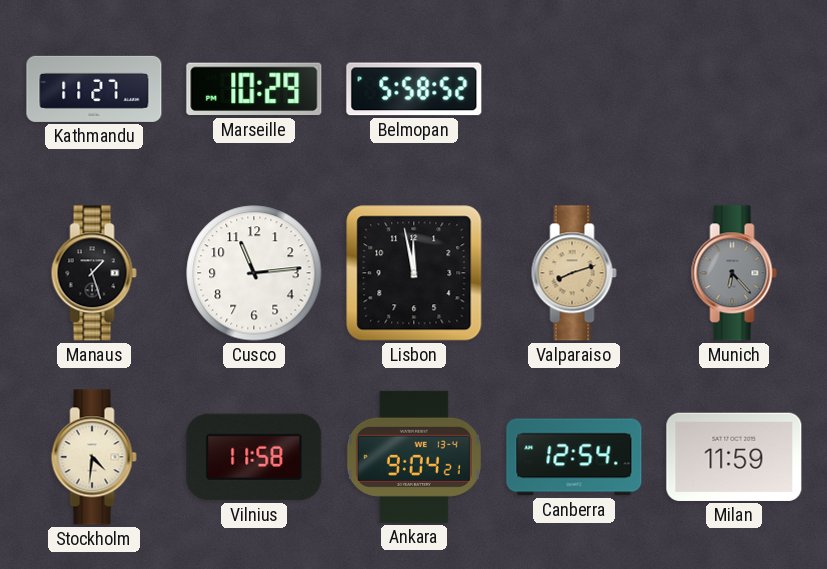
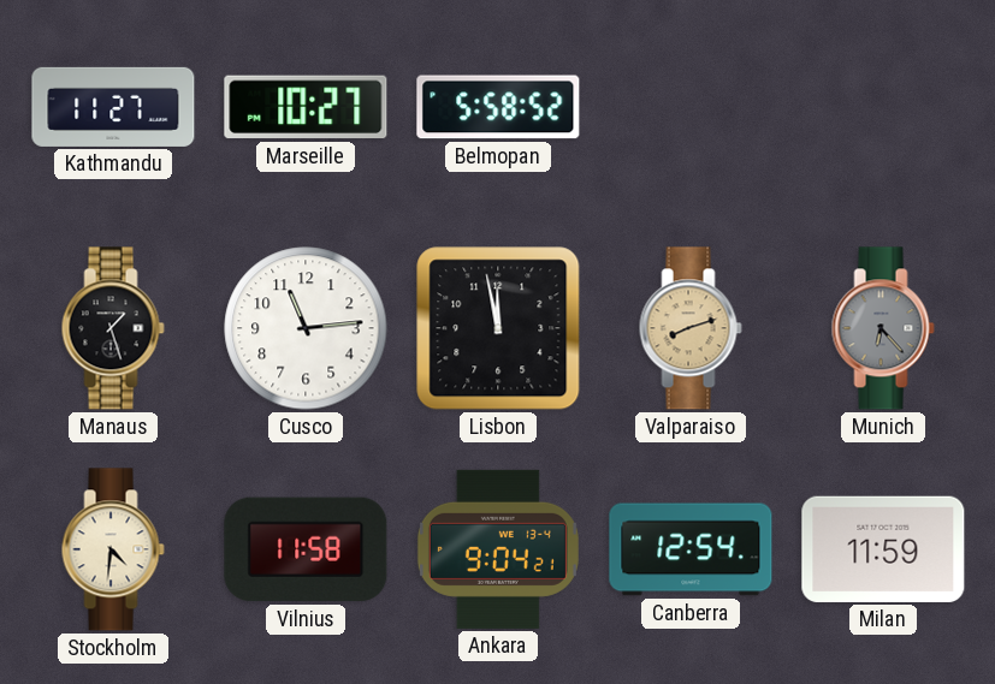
Marseille: 10:29 -> 10:27 (306, 107)
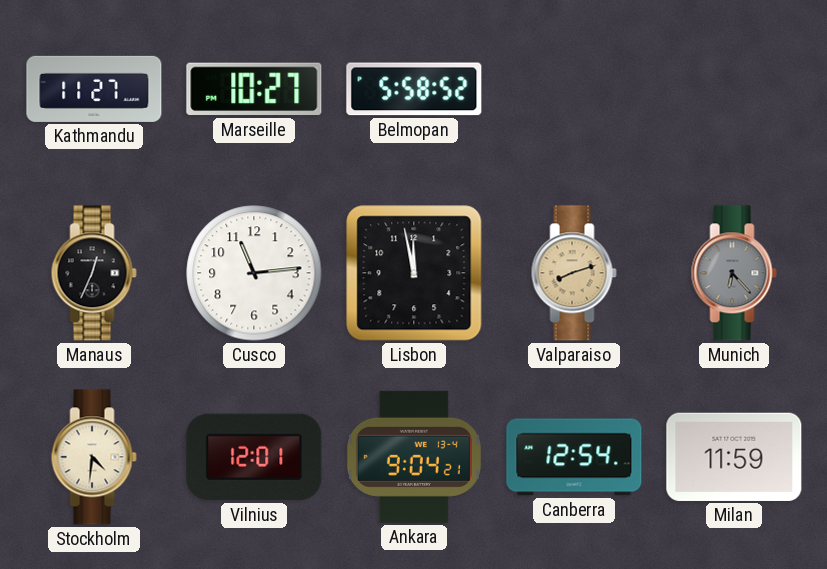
Manaus: 1:27 -> 12:34 (94, 273)
Vilnius: 11:58 -> 12:01 (254, 457)
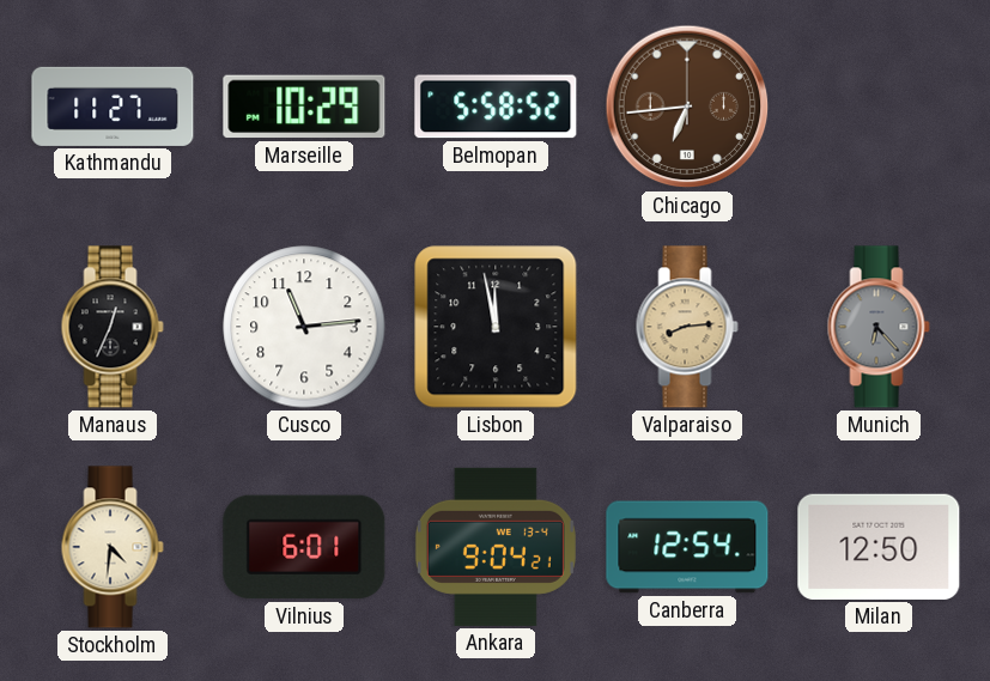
Marseille: 10:27 -> 10:29 (304, 107)
Chicago: none -> 6:44 (687, 107)
Valparaiso: 8:12 -> 8:14 (687, 327)
Vilnius: 12:01 -> 6:01 (304, 547)
Milan: 11:59 -> 12:50 (879, 547)
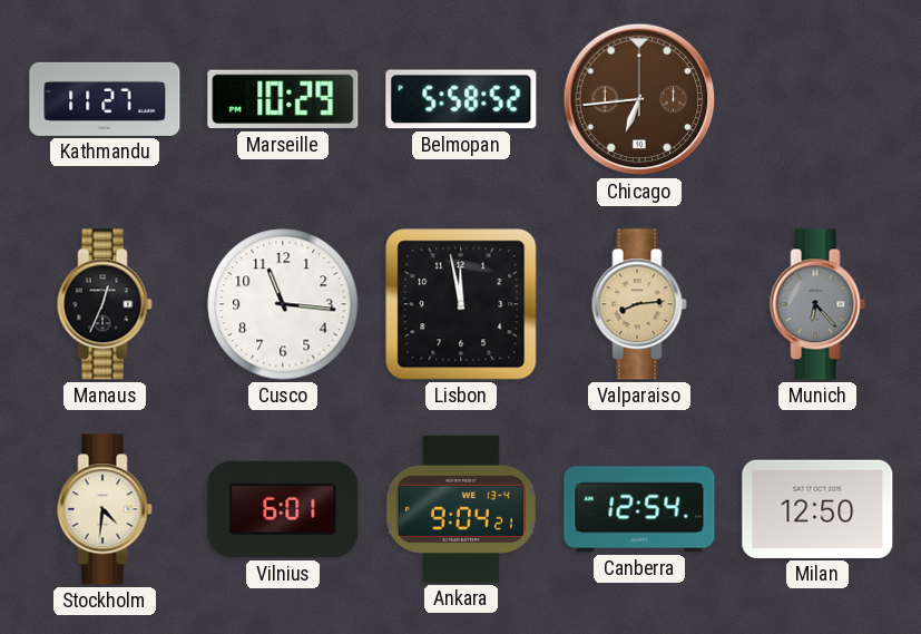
Cusco: 11:14 -> 11:16 (283, 304)
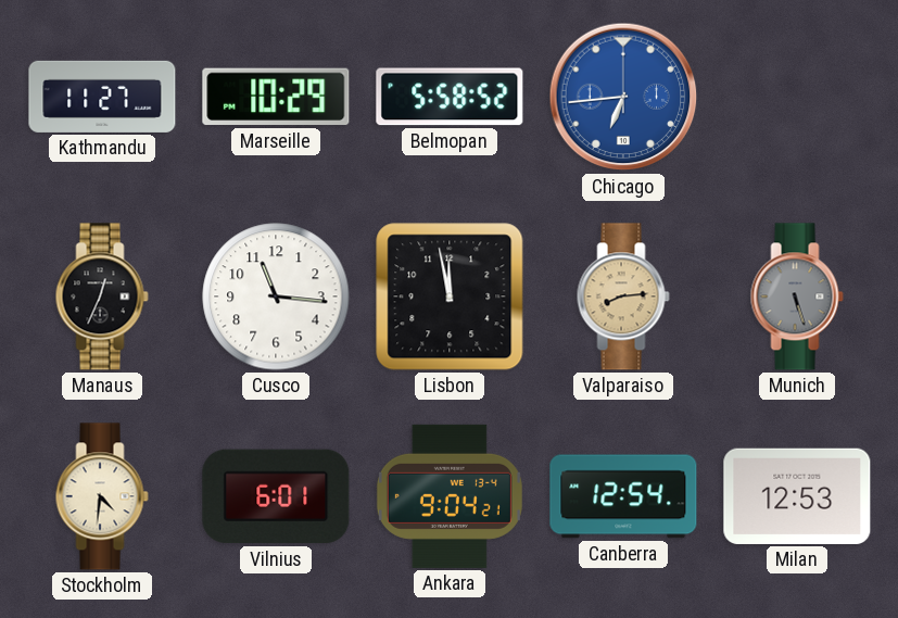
Chicago dial: brown -> blue (623, 97)
Munich: 6:23 -> 5:27 (797, 297)
Milan: 12:50 -> 12:53 (797, 496)
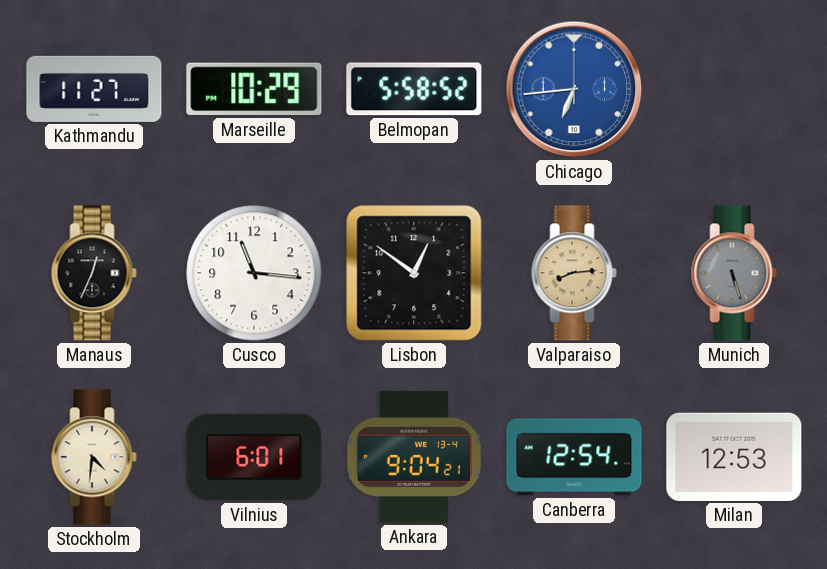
Lisbon: 11:58 -> 12:51 (414, 273)
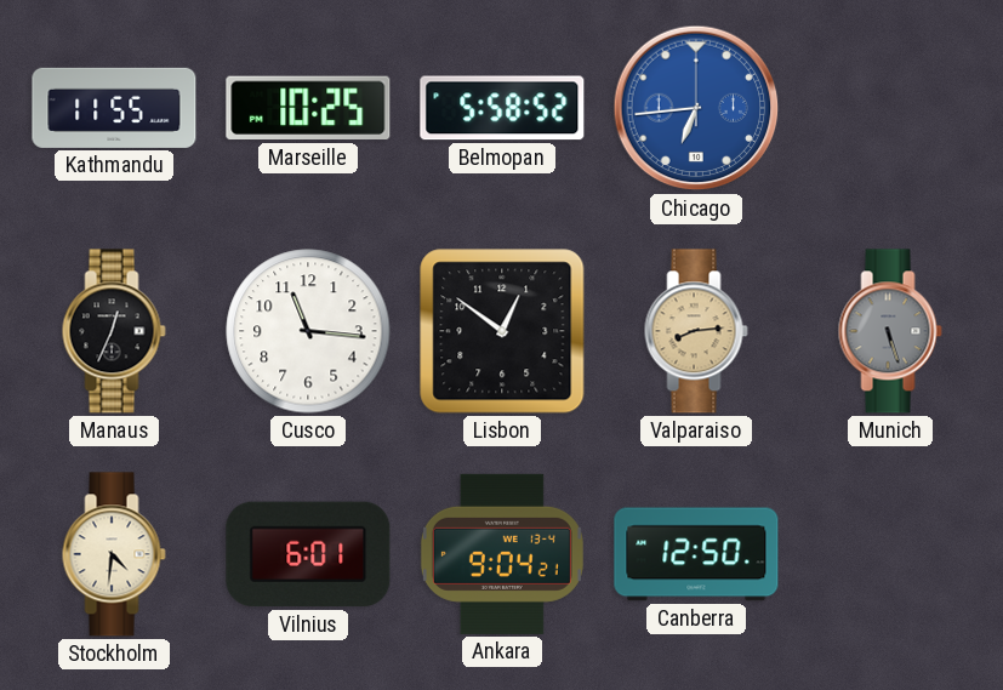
Kathmandu: 11:27 -> 11:55 (114, 108)
Marseille: 10:29 -> 10:25 (308, 108)
Canberra: 12:54 -> 12:50 (696, 554)
Milan: 12:53 -> none (734, 457)
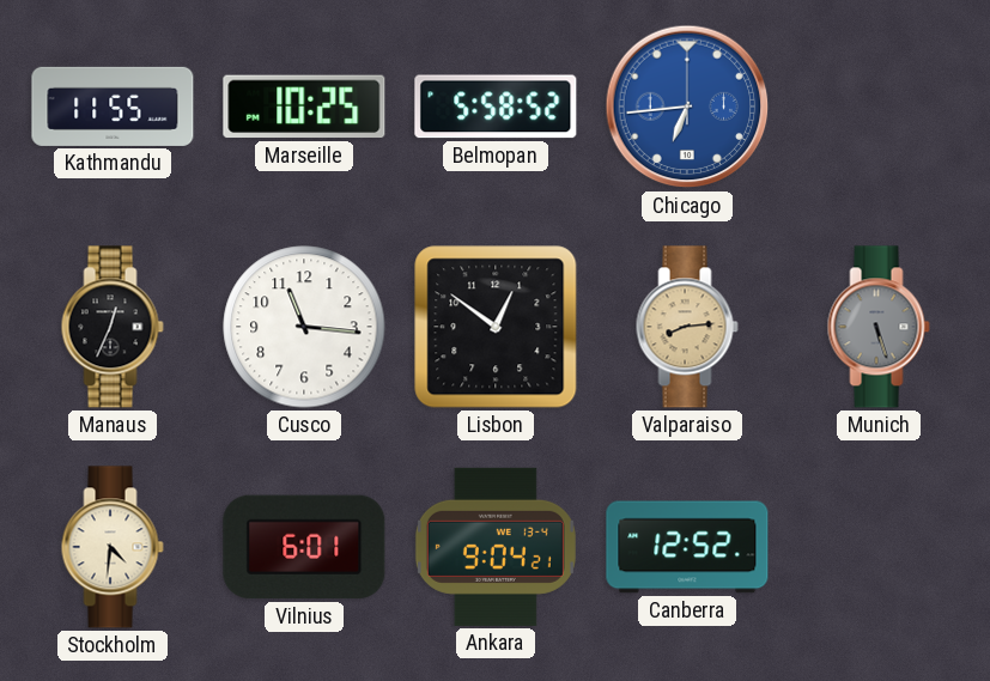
Canberra: 12:50 -> 12:52 (687, 547)
